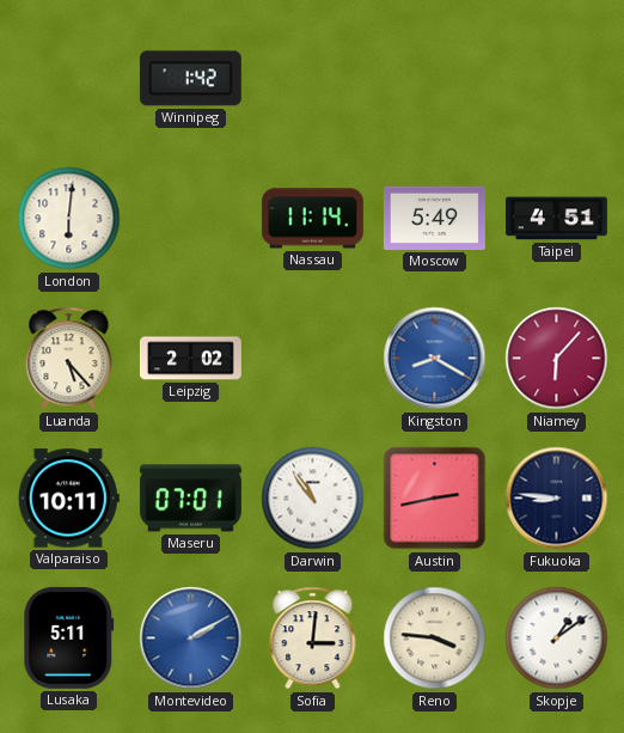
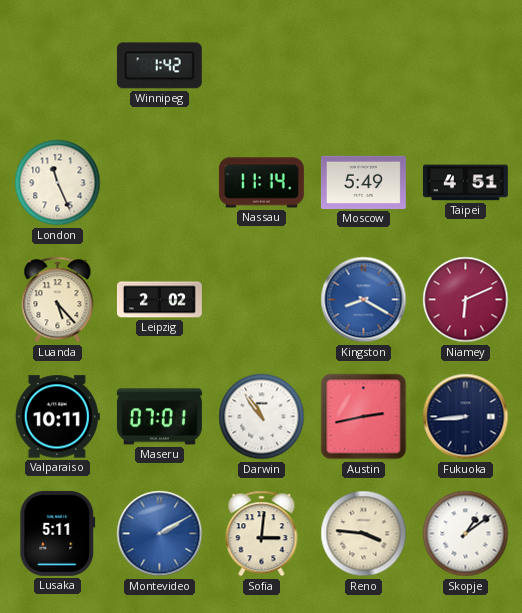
London: 6:01 -> 11:26 (58, 183)
Niamey: 6:07 -> 6:11 (466, 300)
Fukuoka: 8:46 -> 8:44 (466, 417)
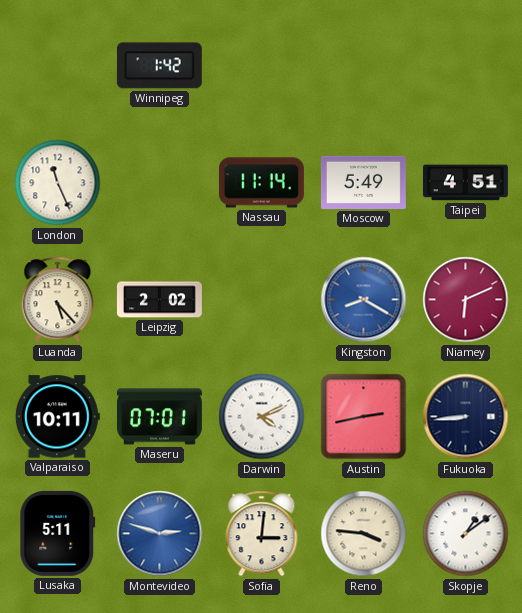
Darwin: 10:54 -> 4:11 (262, 417)
Montevideo: 2:10 -> 2:48 (160, 534)
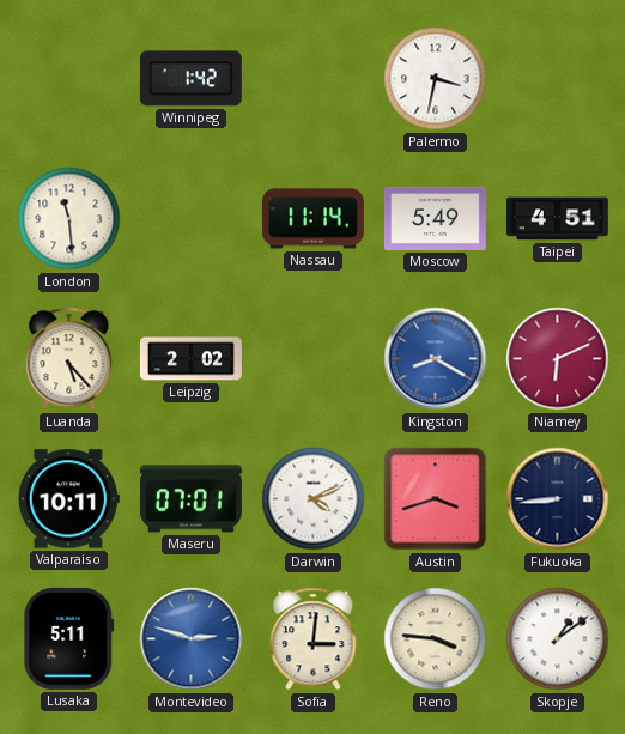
Palermo: none -> 3:32 (436, 79)
London: 11:26 -> 11:29 (69, 219)
Austin: 2:43 -> 3:42 (436, 499)
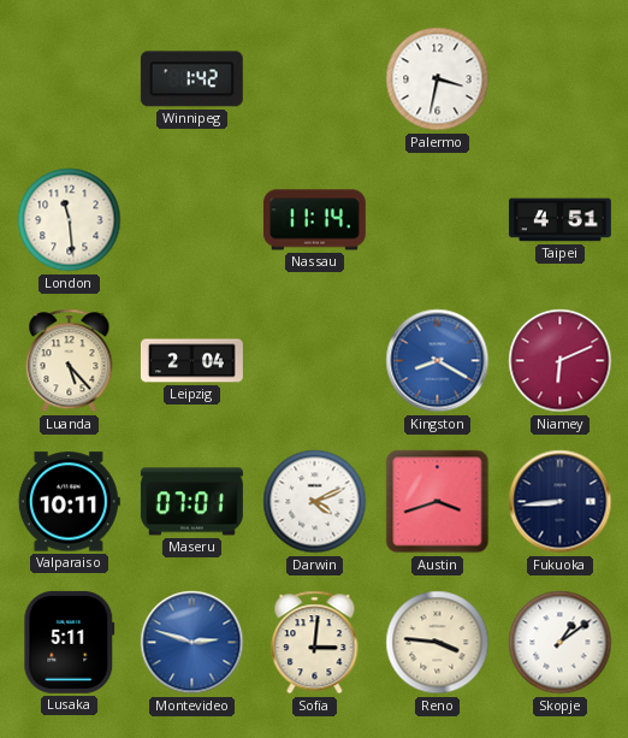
Moscow: 5:49 -> none (435, 218)
Leipzig: 2:02 -> 2:04 (191, 361)
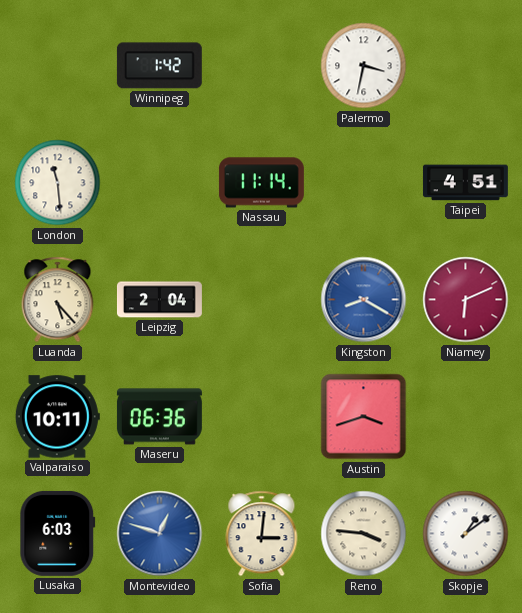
Maseru: 07:01 -> 06:36 (159, 417)
Darwin: 4:11 -> none (315, 502)
Fukuoka: 8:44 -> none (561, 502)
Lusaka: 5:11 -> 6:03 (58, 533)
Montevideo: 2:48 -> 12:48 (160, 534)
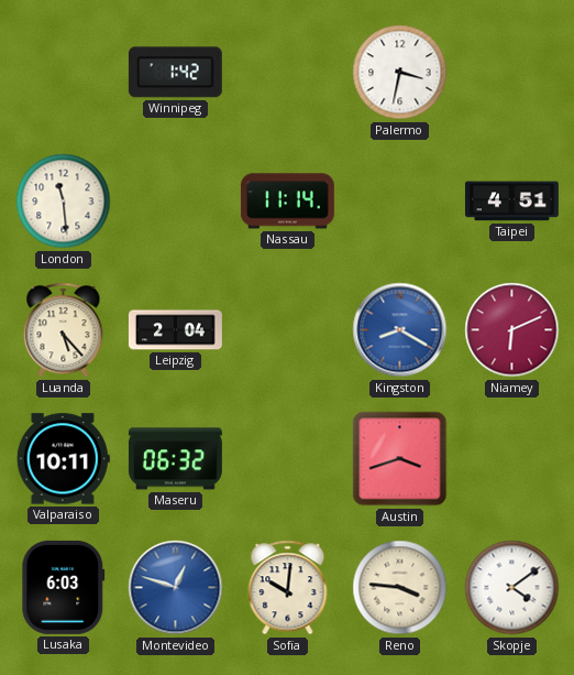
Maseru: 06:36 -> 06:32 (175, 459)
Sofia: 3:01 -> 10:01 (288, 588)
Skopje: 1:09 -> 4:09 (512, 588)
